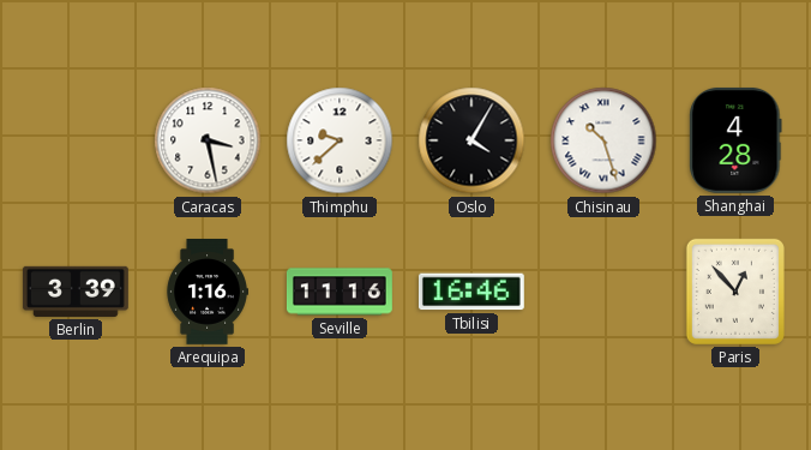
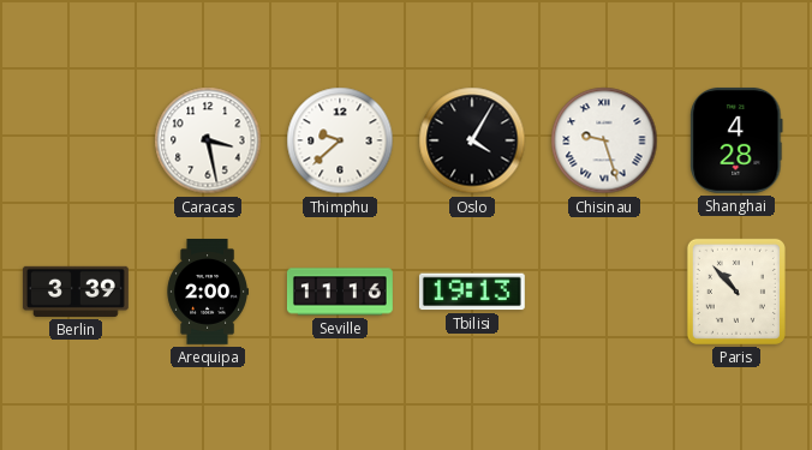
Chisinau: 10:27 -> 9:27 (604, 140)
Arequipa: 1:16 -> 2:00 (207, 293)
Tbilisi: 16:46 -> 19:13 (472, 292)
Paris: 12:53 -> 10:53 (736, 292)
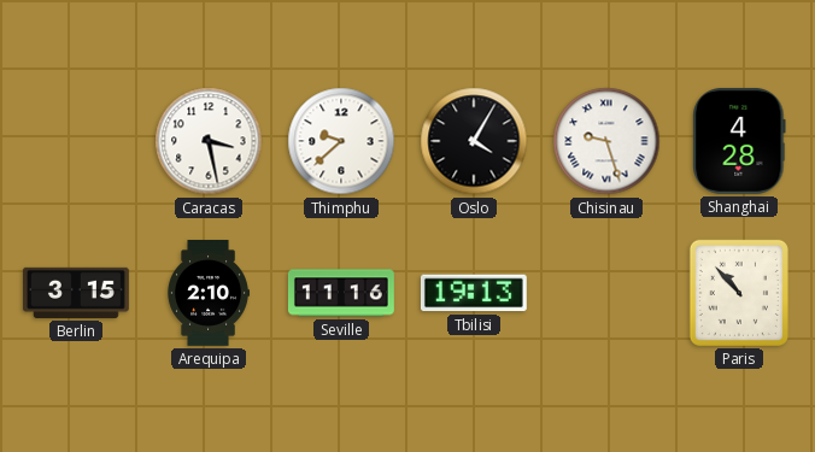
Berlin: 3:39 -> 3:15 (76, 293)
Arequipa: 2:00 -> 2:10 (207, 294)
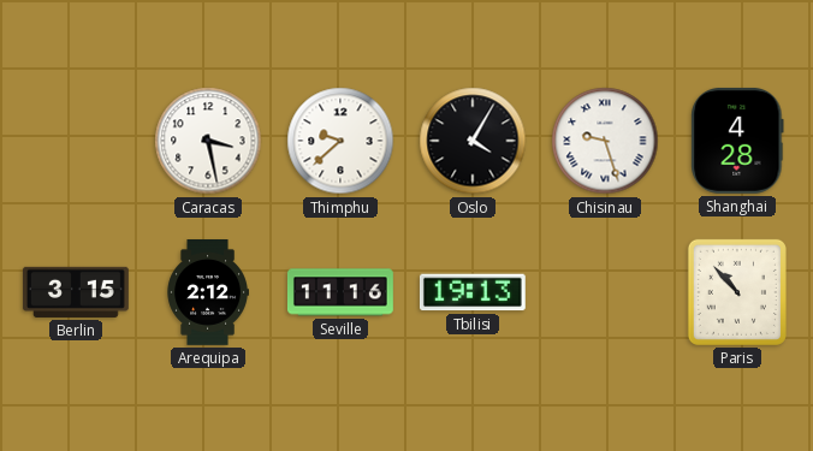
Arequipa: 2:10 -> 2:12 (207, 293)
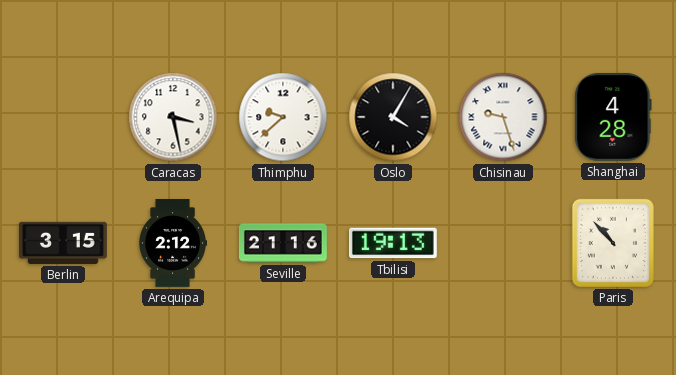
Seville: 11:16 -> 21:16 (283, 243)
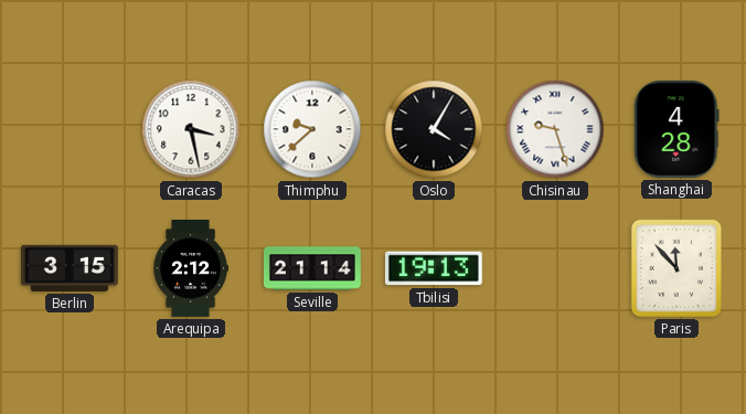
Seville: 21:16 -> 21:14 (312, 268)
Paris: 10:53 -> 11:53 (676, 268)
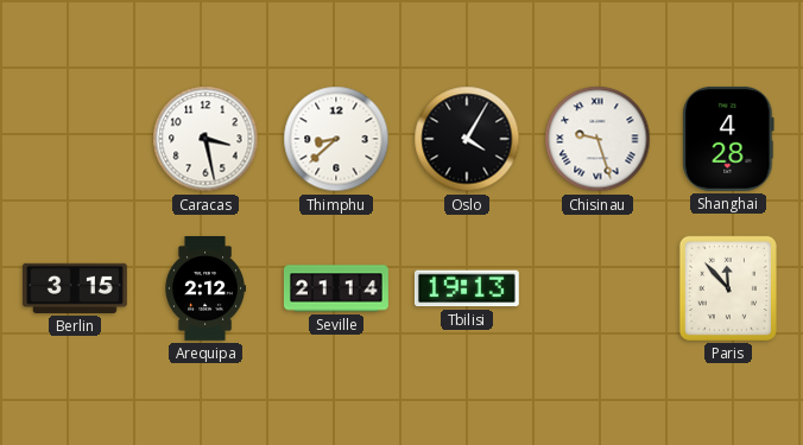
Thimphu: 9:38 -> 8:38 (336, 139)
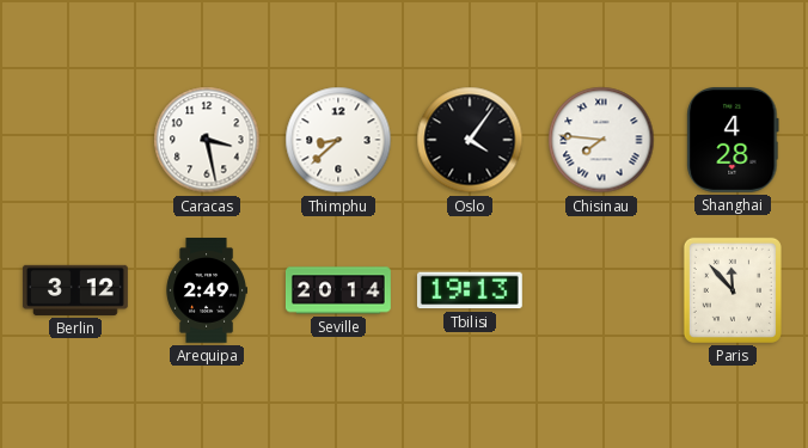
Oslo: 4:05 -> 4:06 (470, 140)
Chisinau: 9:27 -> 7:46 (601, 140)
Berlin: 3:15 -> 3:12 (75, 290)
Arequipa: 2:12 -> 2:49 (206, 291)
Seville: 21:14 -> 20:14 (338, 290)
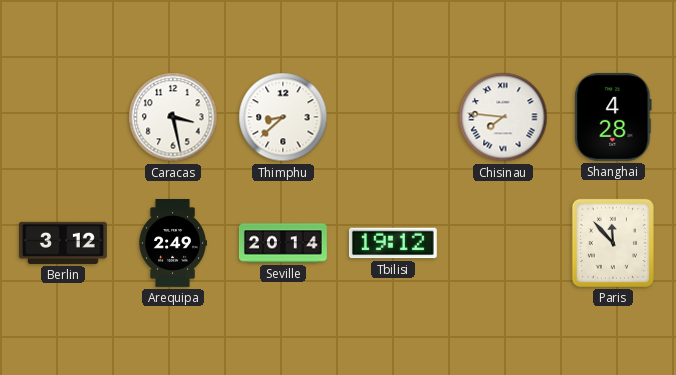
Oslo: 4:06 -> none (470, 140)
Tbilisi: 19:13 -> 19:12 (393, 243)
